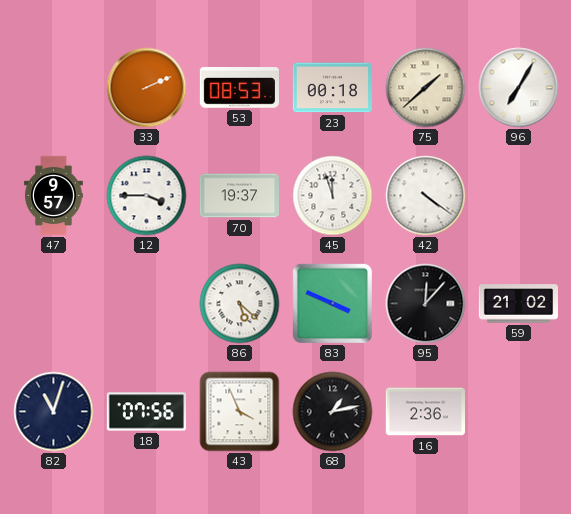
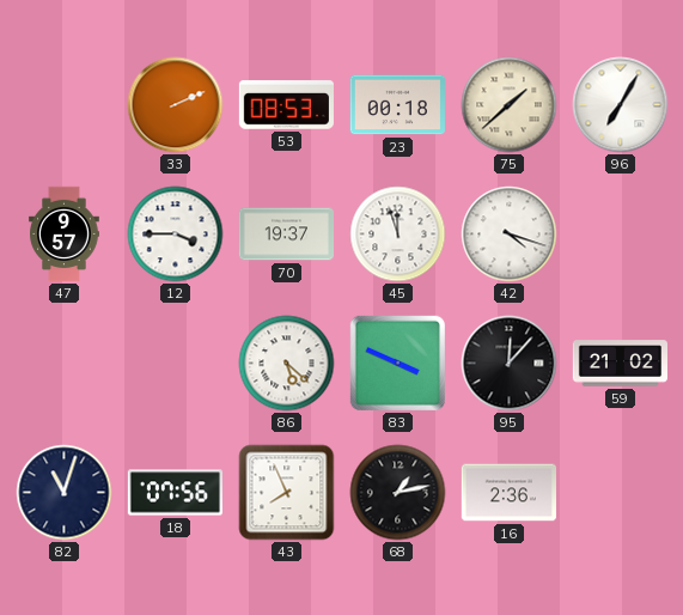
42: 4:21 -> 4:18 (510, 235)
43: 3:56 -> 7:56 (287, 493)
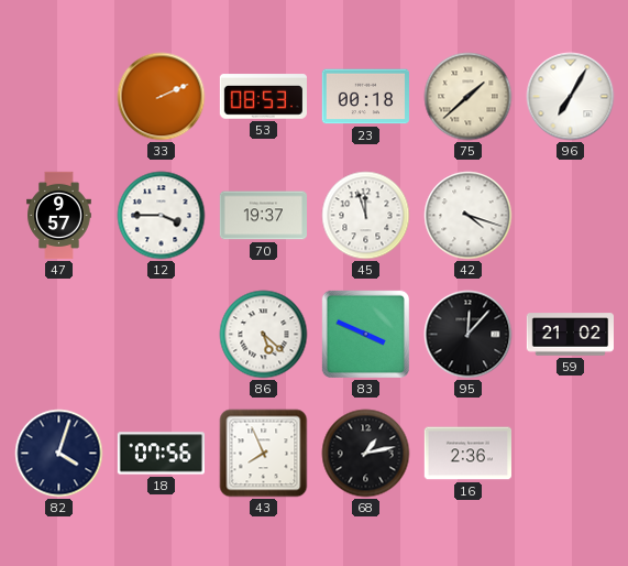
82: 11:03 -> 4:03 (59, 454)
